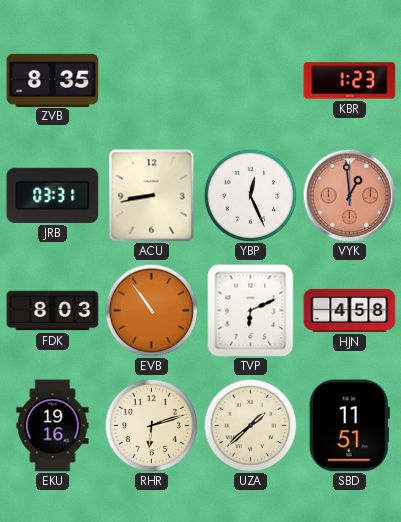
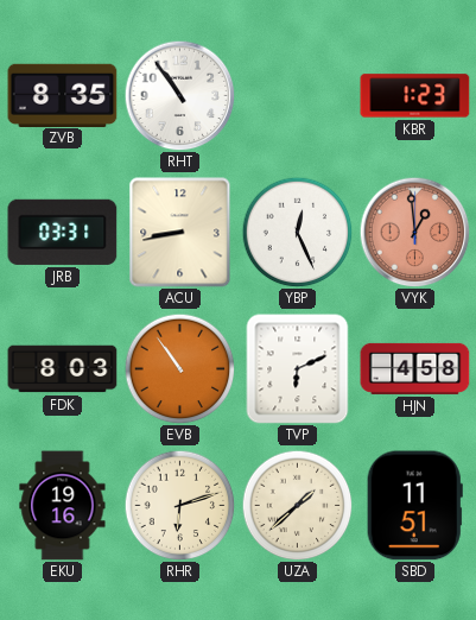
RHT: none -> 10:54 (179, 95)
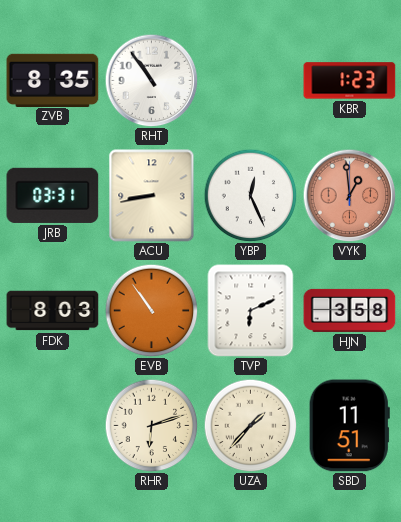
HJN: 4:58 -> 3:58 (350, 310)
EKU: 19:16 -> none (63, 506)
UZA: 1:38 -> 1:37 (250, 425)
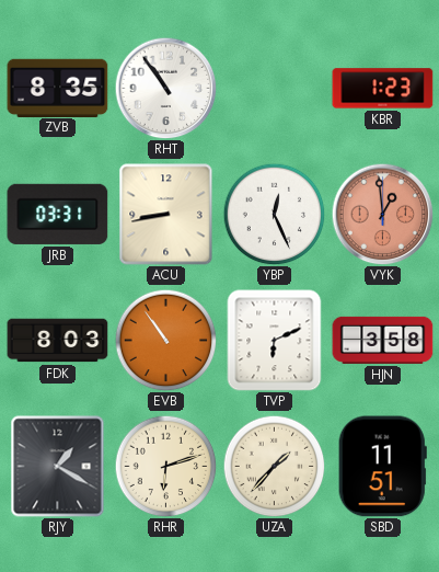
RJY: none -> 1:20 (58, 467)
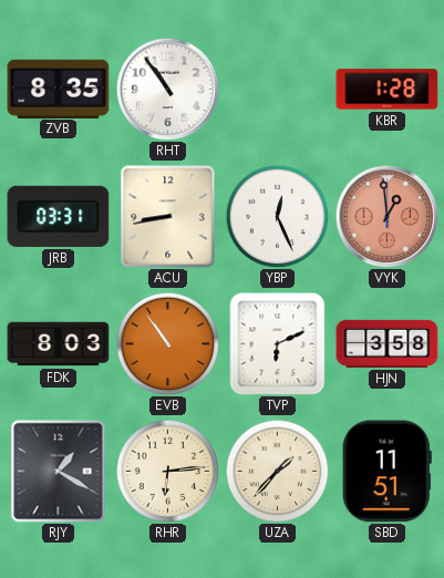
KBR: 1:23 -> 1:28 (388, 90)
RHR: 6:12 -> 6:14 (167, 471)
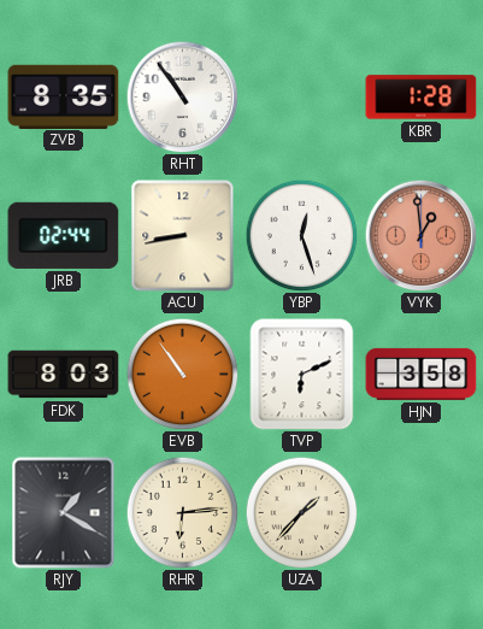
JRB: 03:31 -> 02:44 (64, 235)
YBP: 12:26 -> 12:27 (301, 235)
SBD: 11:51 -> none (386, 472)
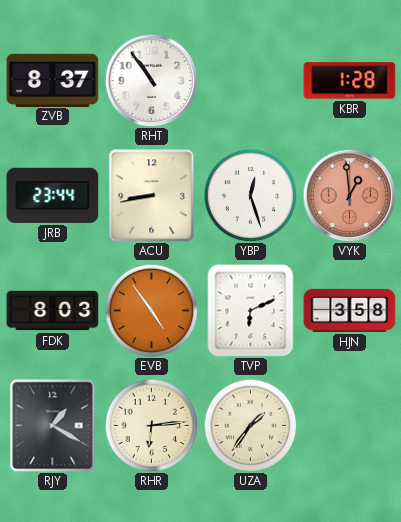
ZVB: 8:35 -> 8:37 (53, 80)
JRB: 02:44 -> 23:44 (53, 195)
EVB: 10:54 -> 4:54 (151, 310)
UZA: 1:37 -> 1:36 (250, 425)
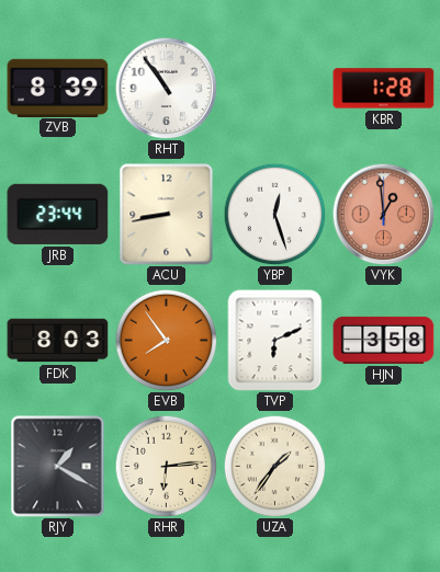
ZVB: 8:37 -> 8:39 (58, 88)
EVB: 4:54 -> 7:54 (166, 340)
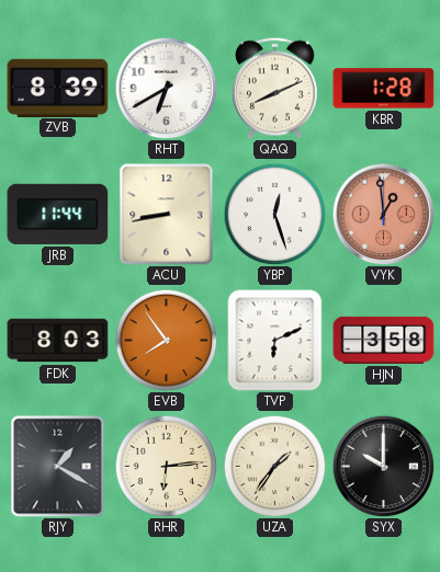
RHT: 10:54 -> 6:40 (166, 88)
QAQ: none -> 8:11 (274, 88)
JRB: 23:44 -> 11:44 (58, 214)
SYX: none -> 10:00 (383, 466)
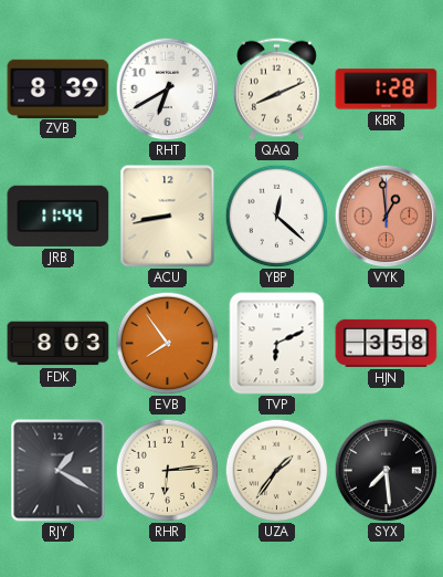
YBP: 12:27 -> 12:22 (276, 216)
SYX: 10:00 -> 7:29 (386, 470)
